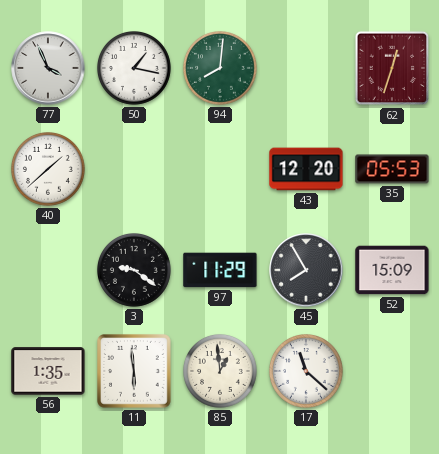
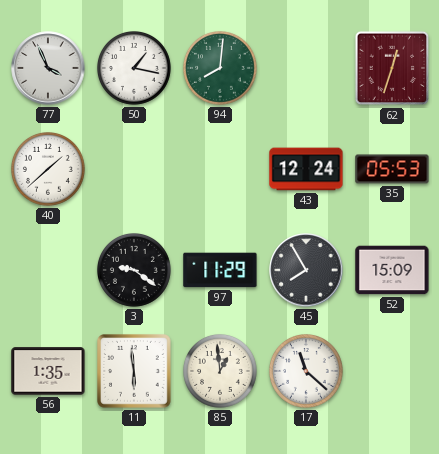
43: 12:20 -> 12:24 (306, 169)
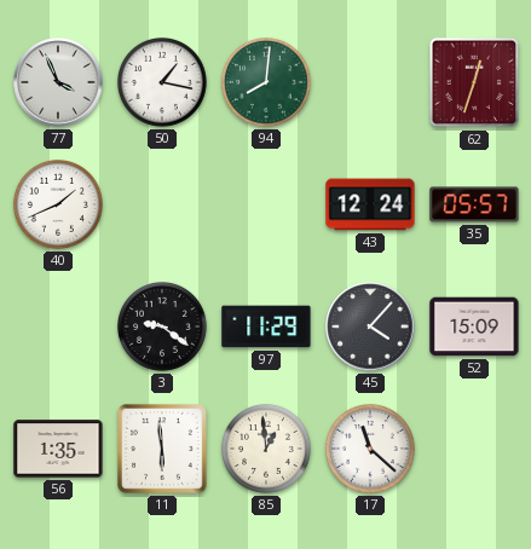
40: 1:38 -> 1:41 (59, 206)
35: 05:53 -> 05:57 (474, 204)
45: 7:55 -> 4:07 (370, 326)
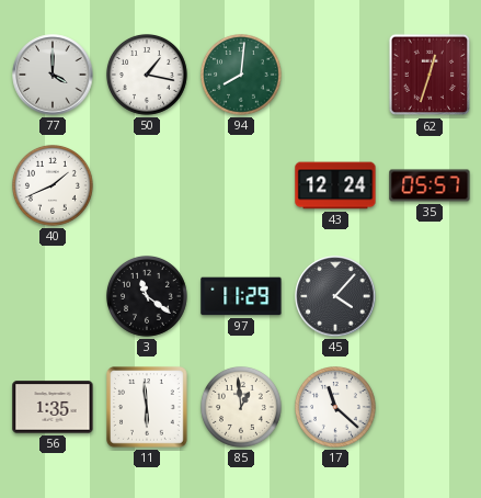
77: 3:56 -> 4:00 (53, 75)
3: 9:21 -> 11:21 (148, 297)
52: 15:09 -> none (474, 326)
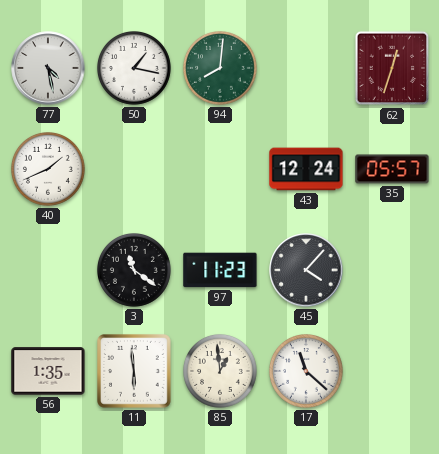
77: 4:00 -> 4:28 (48, 68)
97: 11:29 -> 11:23 (220, 270)
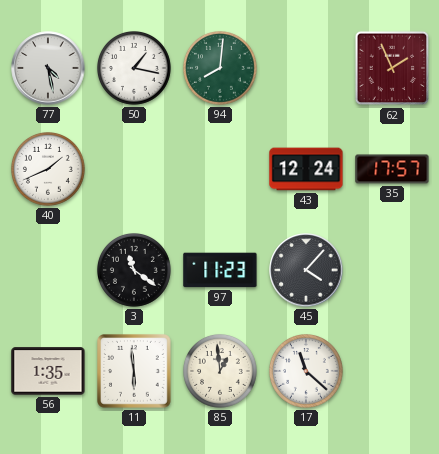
62: 12:33 -> 1:56 (392, 68)
35: 05:57 -> 17:57 (392, 169)
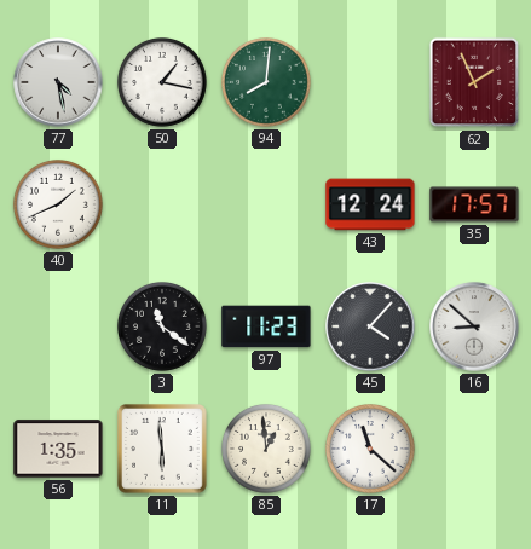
16: none -> 8:52 (474, 326)
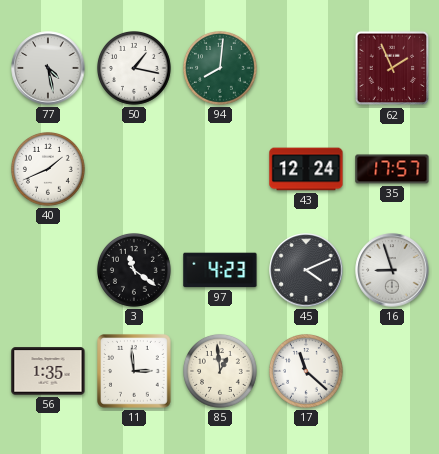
97: 11:23 -> 4:23 (220, 270)
45: 4:07 -> 4:11 (306, 270)
16: 8:52 -> 8:57 (392, 270)
11: 5:59 -> 2:59 (135, 372)
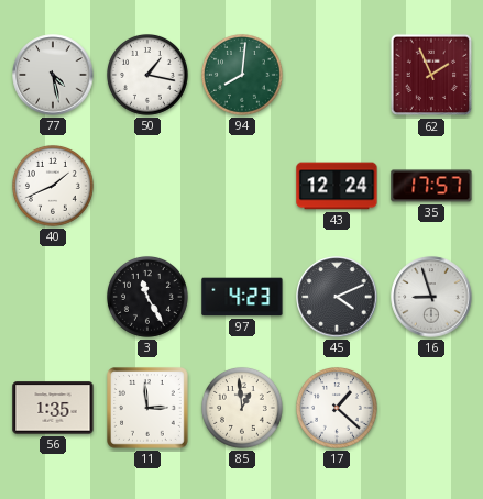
3: 11:21 -> 11:25 (149, 298)
17: 11:22 -> 1:22 (338, 409)
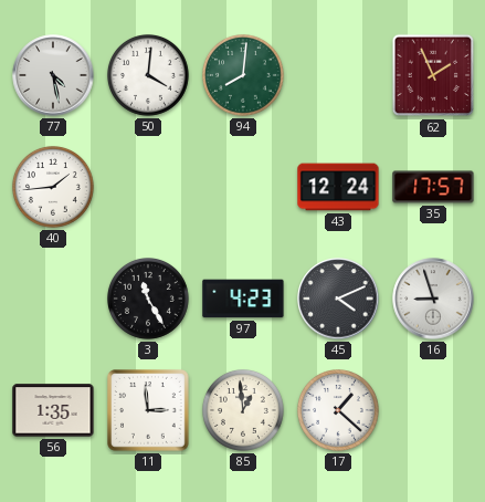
50: 1:17 -> 4:01 (149, 76)
40: 1:41 -> 1:44 (54, 188)
